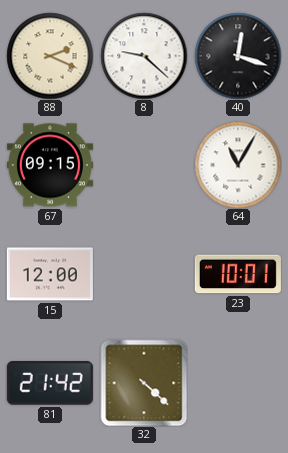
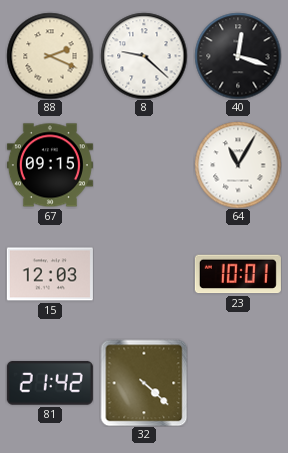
15: 12:00 -> 12:03 (50, 274)
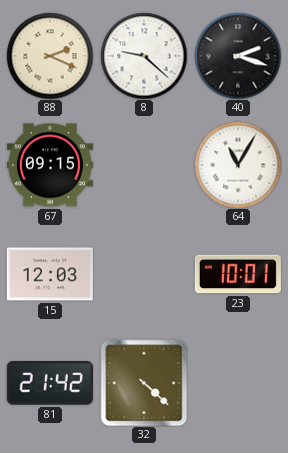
40: 12:18 -> 2:18 (238, 56)
